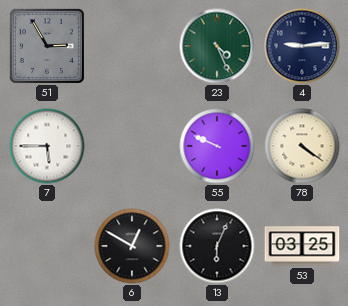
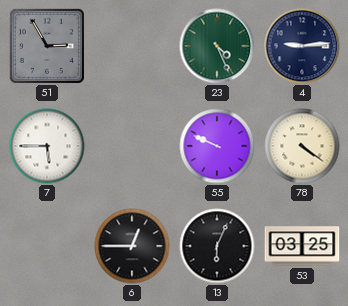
6: 12:50 -> 12:45 (132, 246)
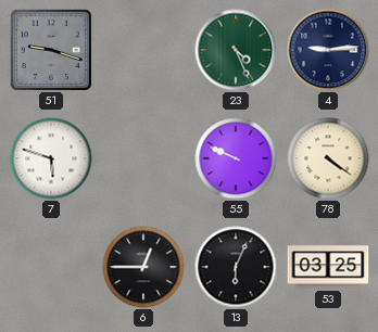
51: 2:55 -> 9:18 (51, 50)
7: 5:45 -> 5:48 (51, 158)
